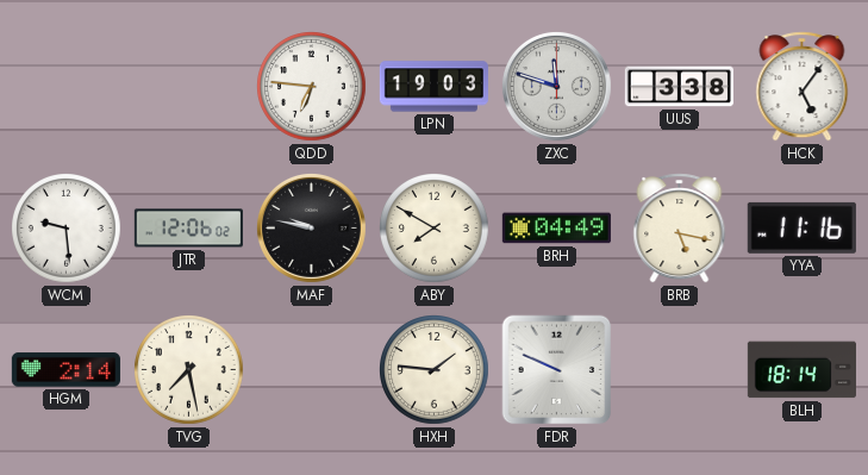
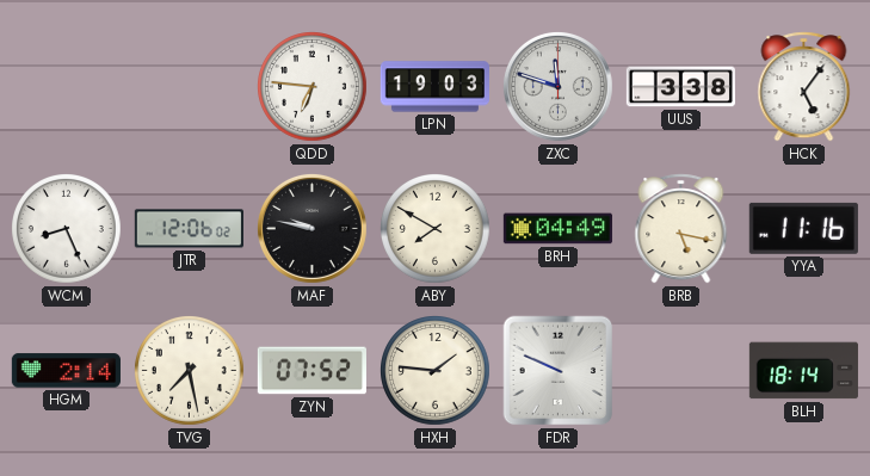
WCM: 9:29 -> 8:26 (67, 229)
ZYN: none -> 07:52 (311, 371)
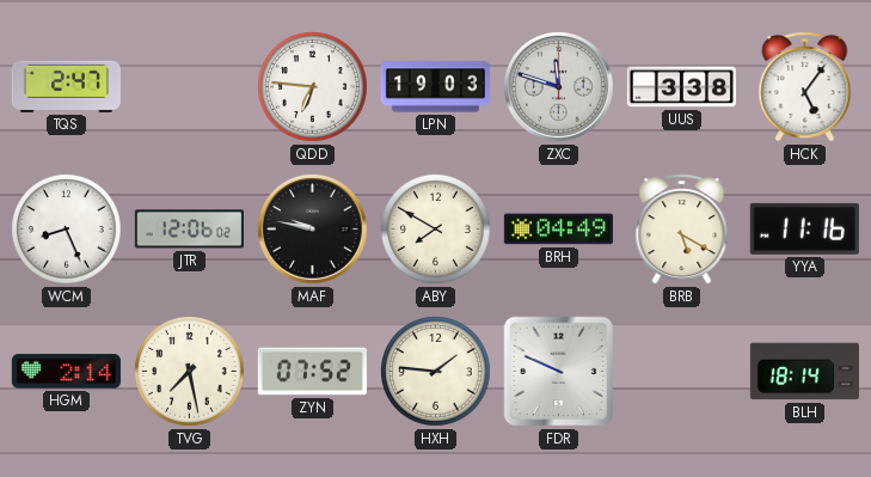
TQS: none -> 2:47 (66, 86)
BRB: 5:17 -> 5:20 (682, 230)
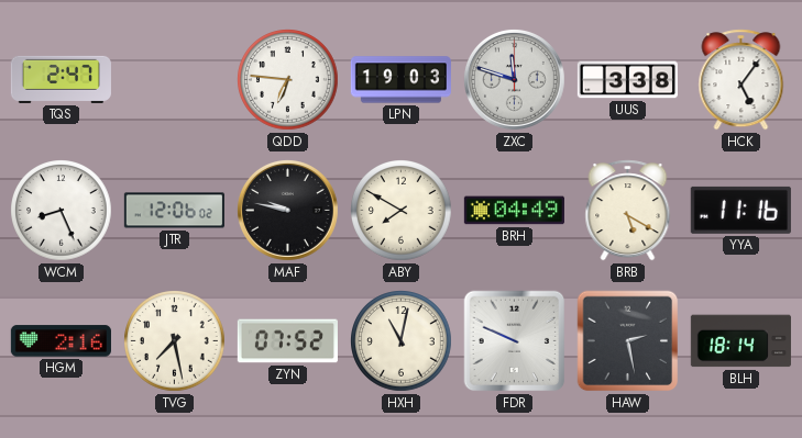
HGM: 2:14 -> 2:16 (61, 341)
HXH: 1:46 -> 11:02 (402, 341)
HAW: none -> 2:28 (628, 341)
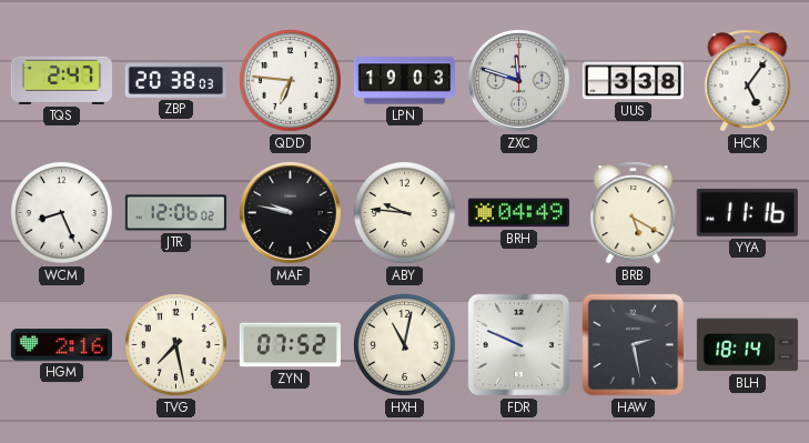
ZBP: none -> 20:38 (175, 80)
ABY: 7:50 -> 9:46 (405, 213)
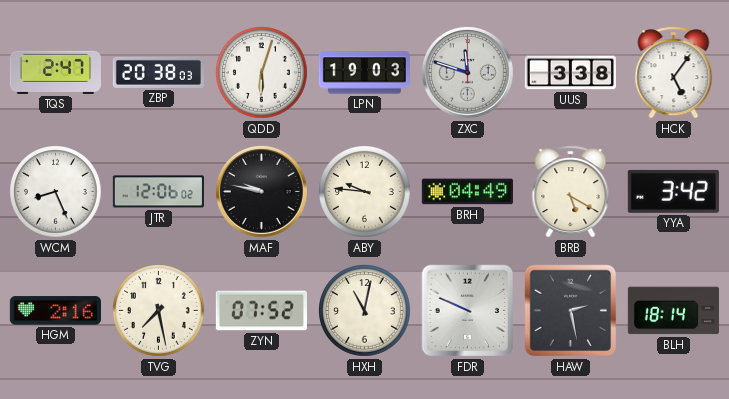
QDD: 6:46 -> 6:03 (262, 73)
YYA: 11:16 -> 3:42 (673, 191)
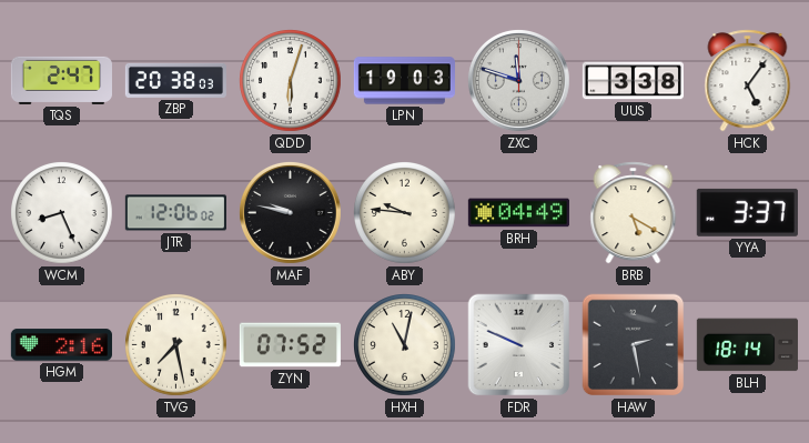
YYA: 3:42 -> 3:37 (747, 212)
